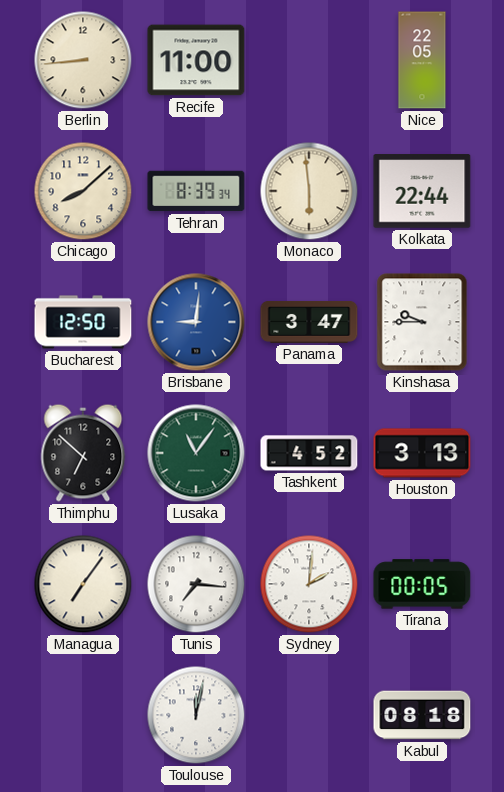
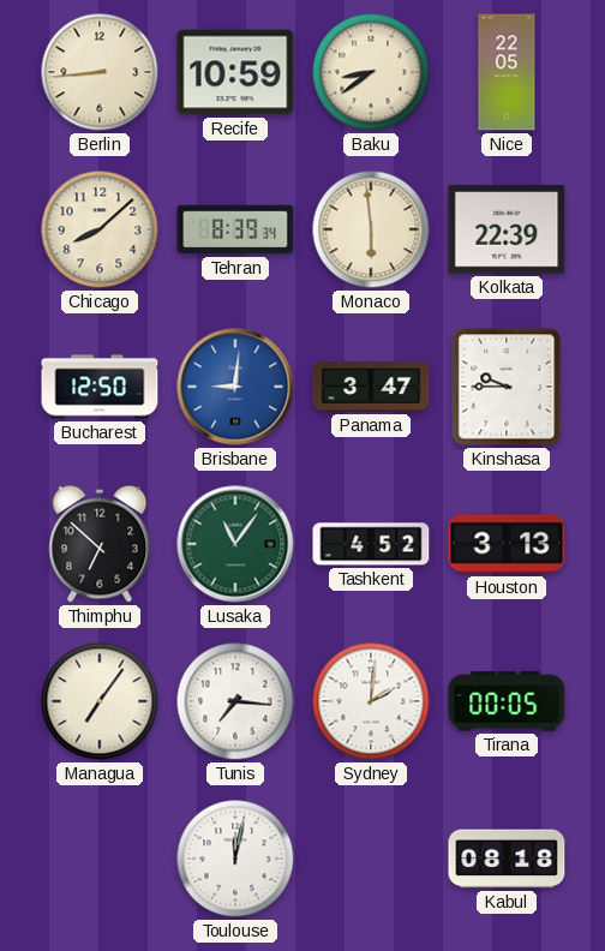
Recife: 11:00 -> 10:59 (235, 72)
Baku: none -> 8:39 (371, 72)
Kolkata: 22:44 -> 22:39 (507, 229)
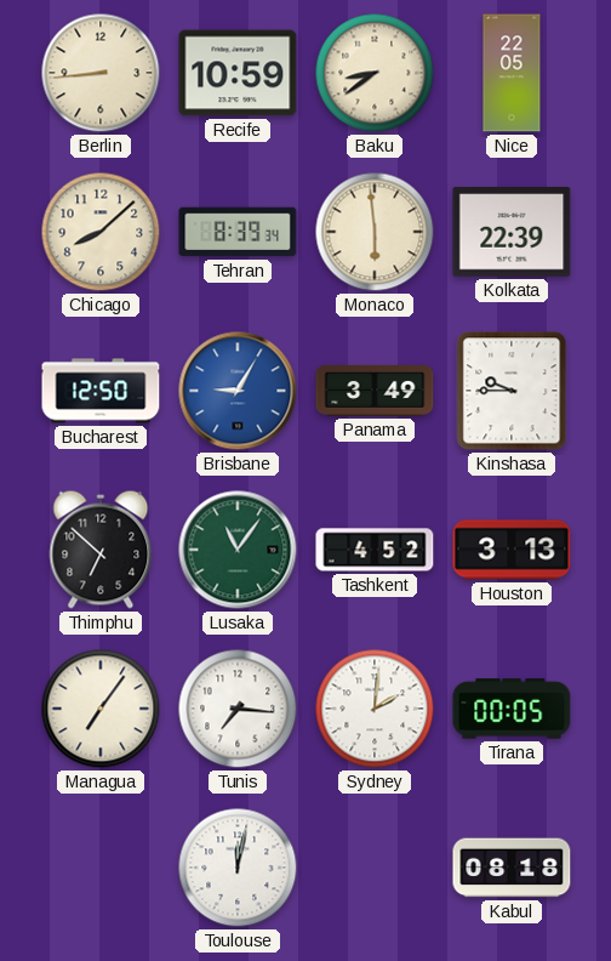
Brisbane: 9:01 -> 9:05 (238, 391)
Panama: 3:47 -> 3:49 (375, 391)
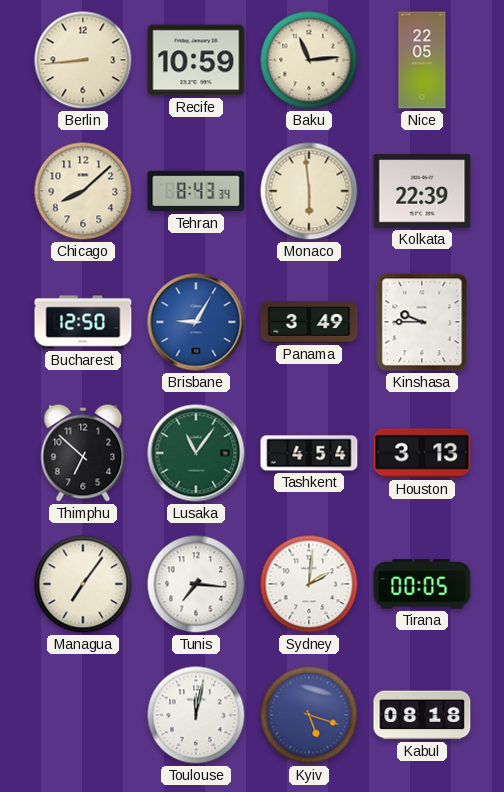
Baku: 8:39 -> 11:14 (309, 60)
Tehran: 8:39 -> 8:43 (196, 191)
Tashkent: 4:52 -> 4:54 (309, 453)
Kyiv: none -> 5:18 (309, 715)
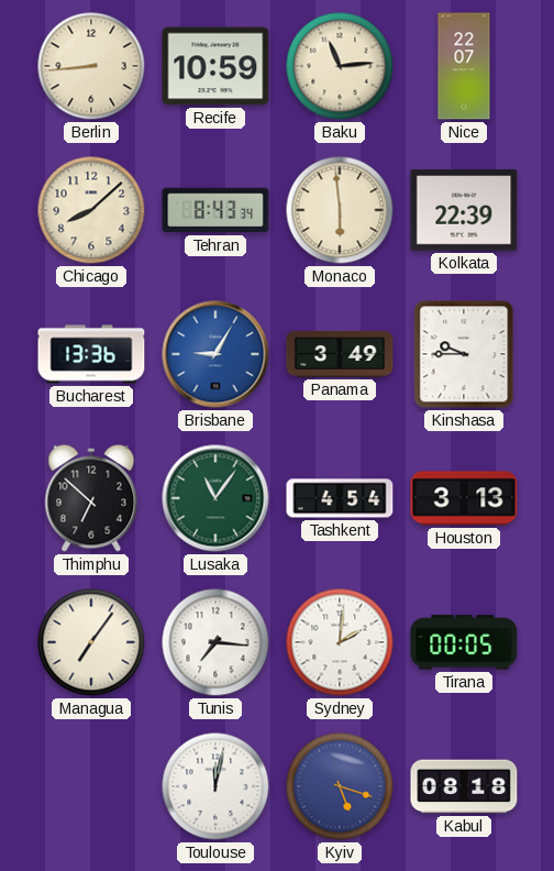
Nice: 22:05 -> 22:07 (464, 66)
Bucharest: 12:50 -> 13:36 (91, 354)
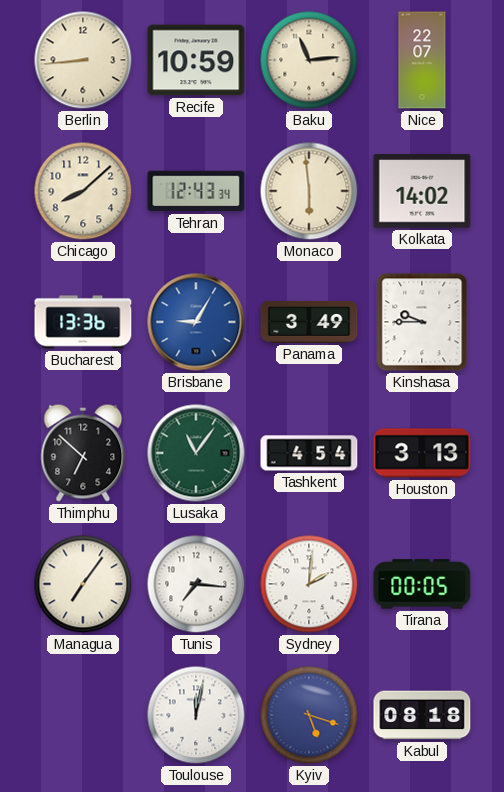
Tehran: 8:43 -> 12:43 (196, 191)
Kolkata: 22:39 -> 14:02 (422, 191)
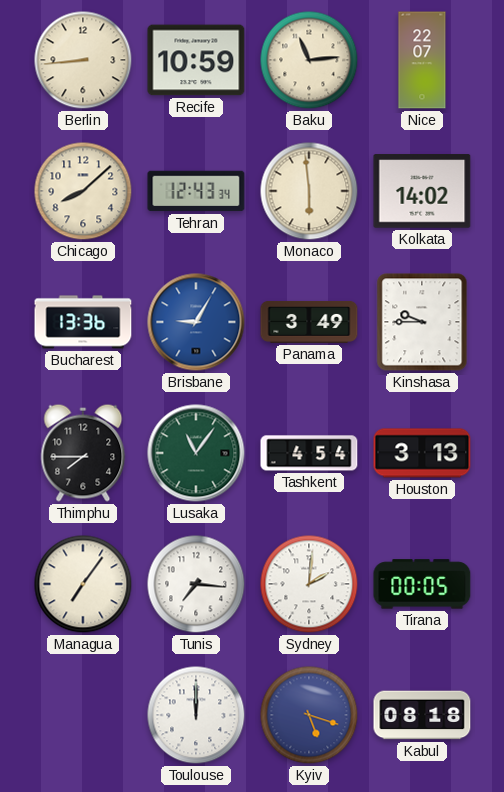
Thimphu: 6:52 -> 7:45 (83, 453)
Toulouse: 12:02 -> 12:00 (196, 715)
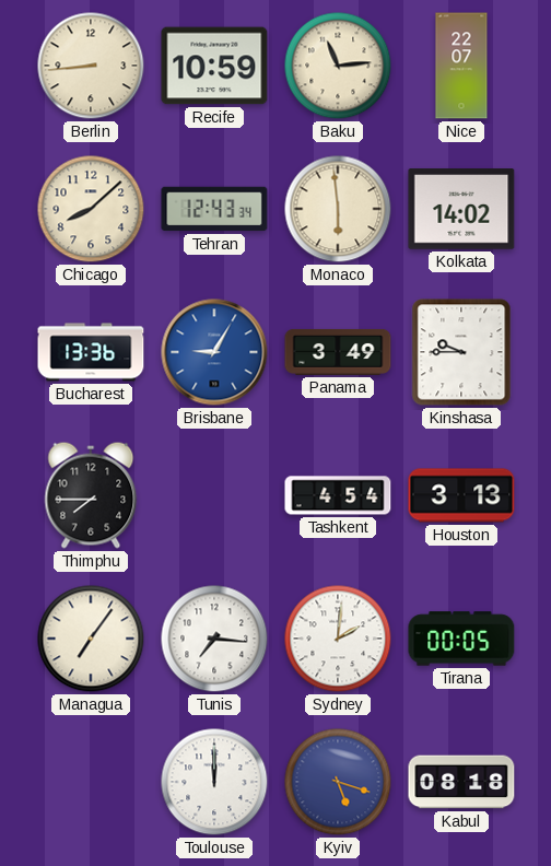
Lusaka: 11:06 -> none (196, 453)
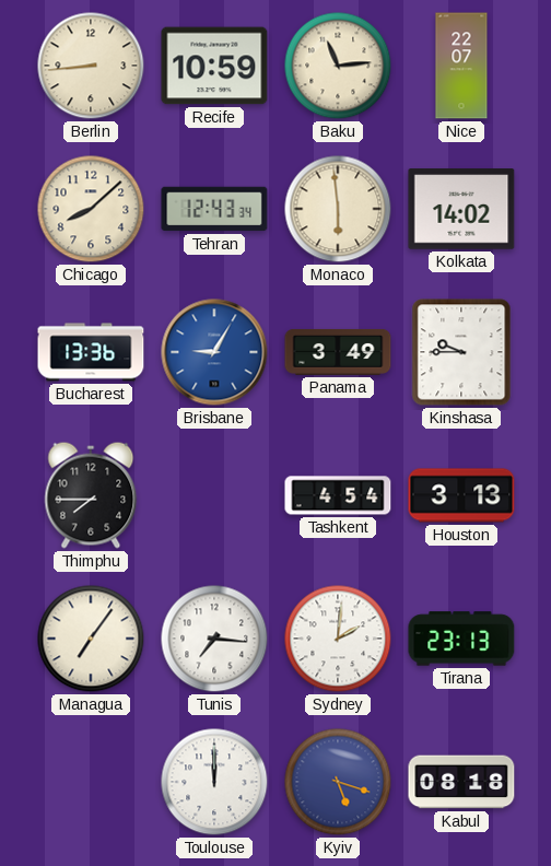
Tirana: 00:05 -> 23:13 (461, 639)
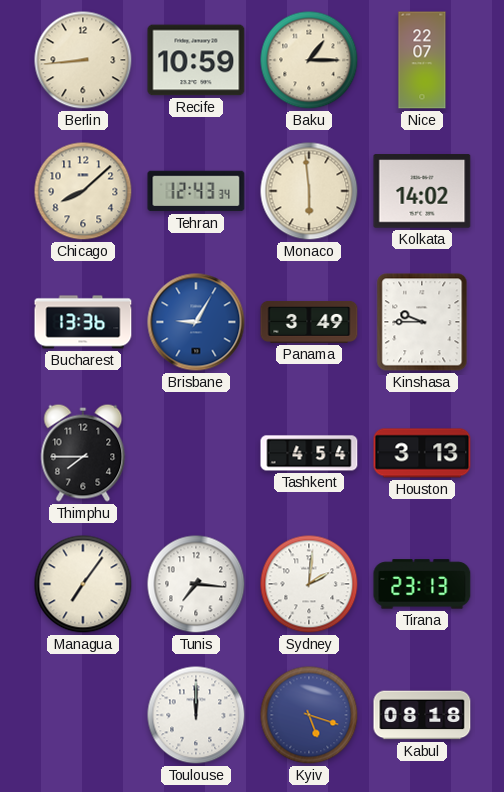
Baku: 11:14 -> 1:15 (309, 60)
